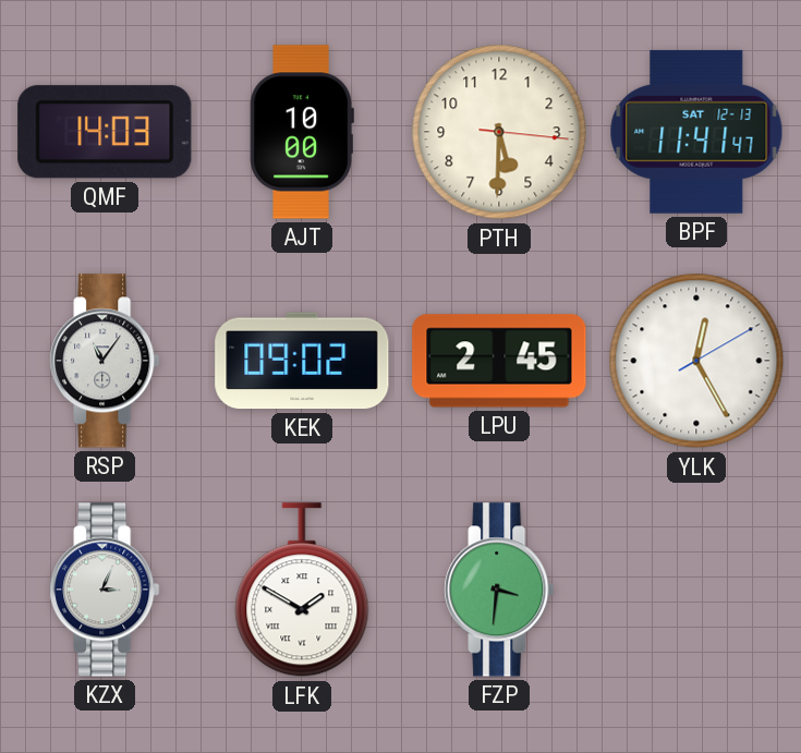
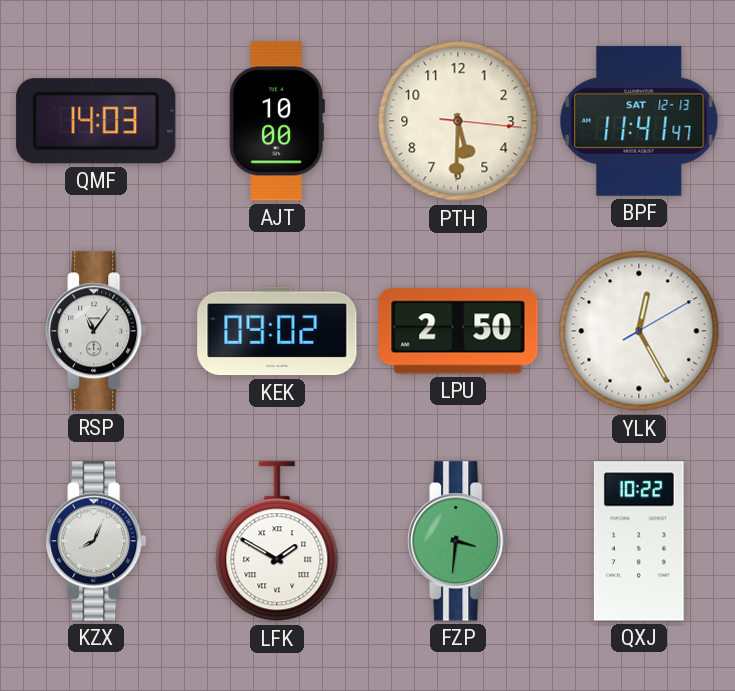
LPU: 2:45 -> 2:50 (458, 331)
KZX: 3:04 -> 8:04 (96, 541)
QXJ: none -> 10:22 (639, 541)
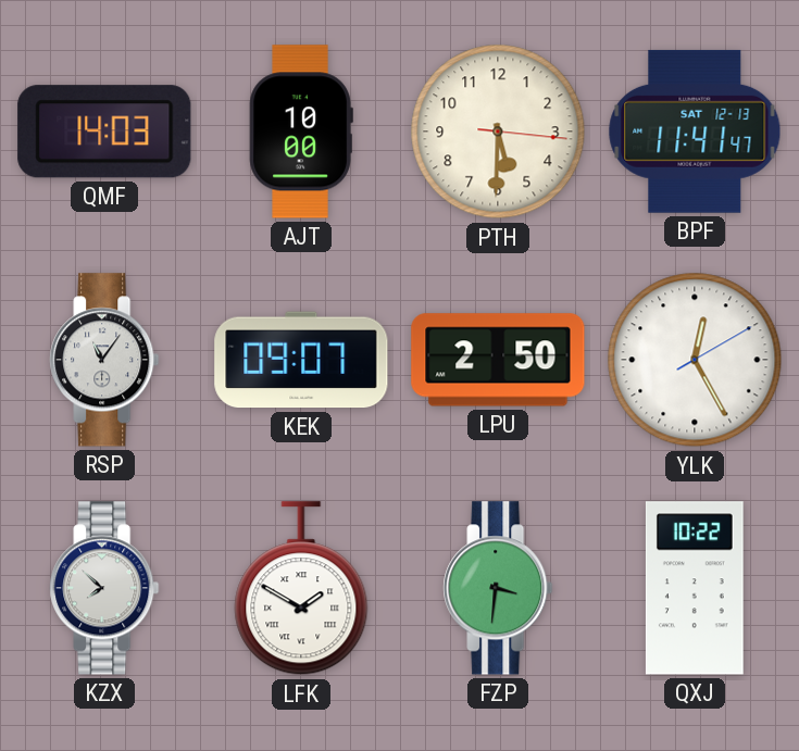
KEK: 09:02 -> 09:07 (301, 360)
KZX: 8:04 -> 7:52 (104, 588)
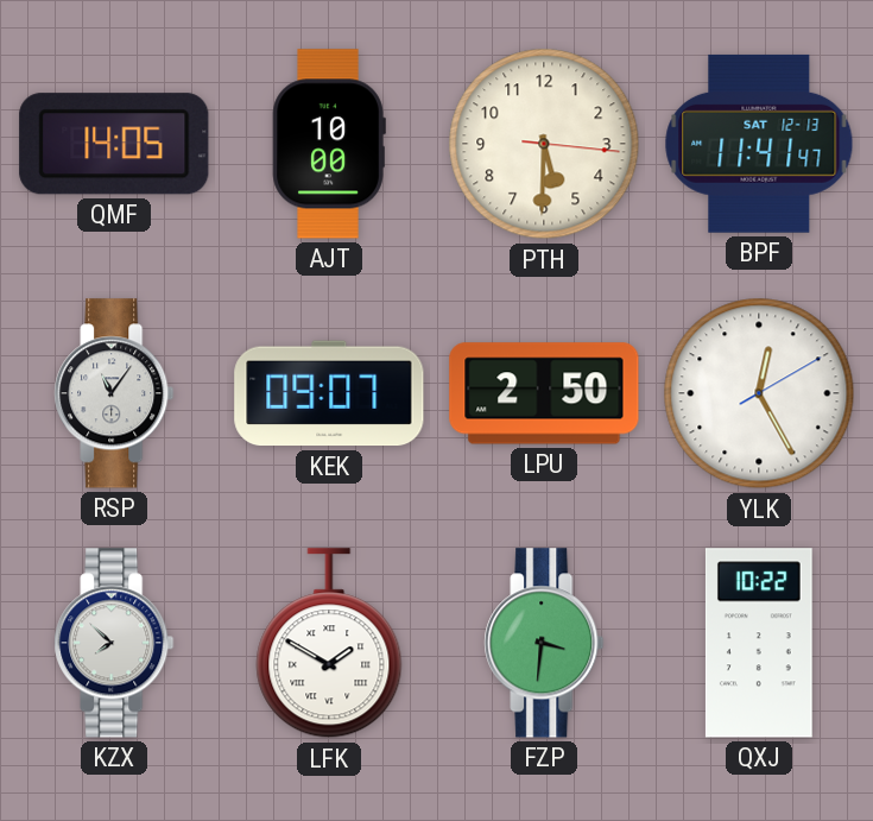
QMF: 14:03 -> 14:05 (114, 144)
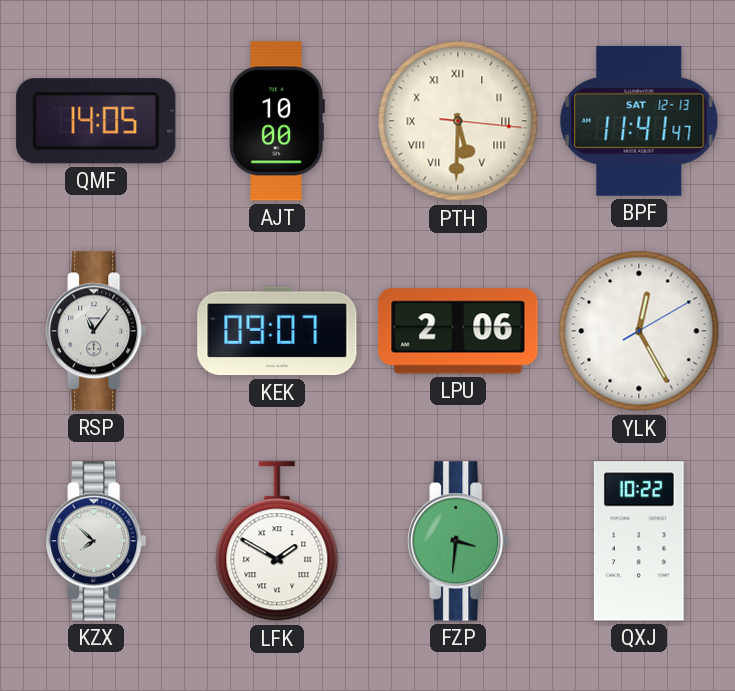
PTH numerals: Arabic -> Roman (458, 121)
LPU: 2:50 -> 2:06 (458, 331)
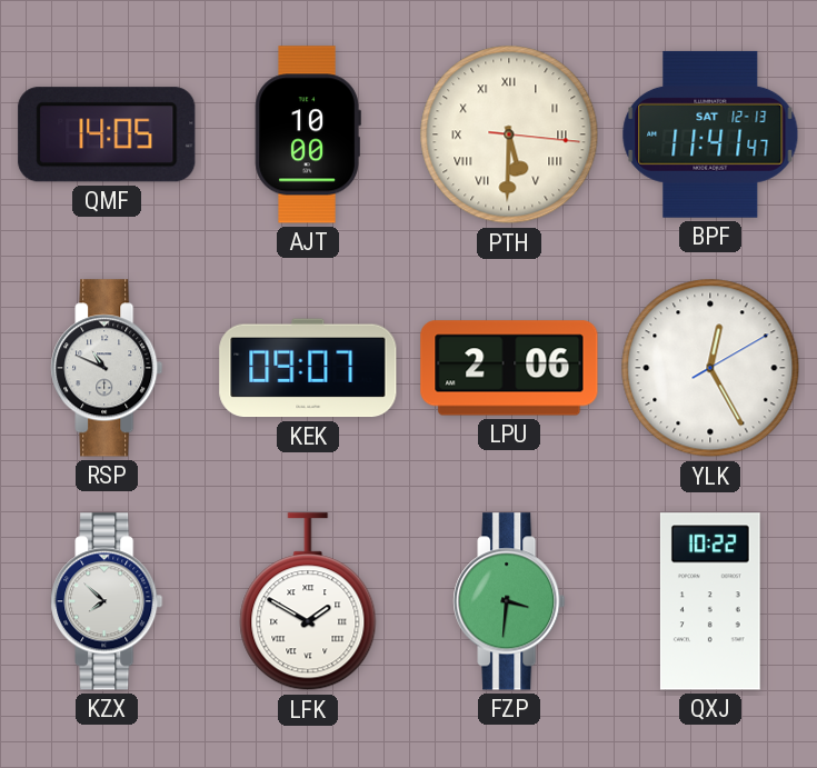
RSP: 11:06 -> 10:49 (107, 368)
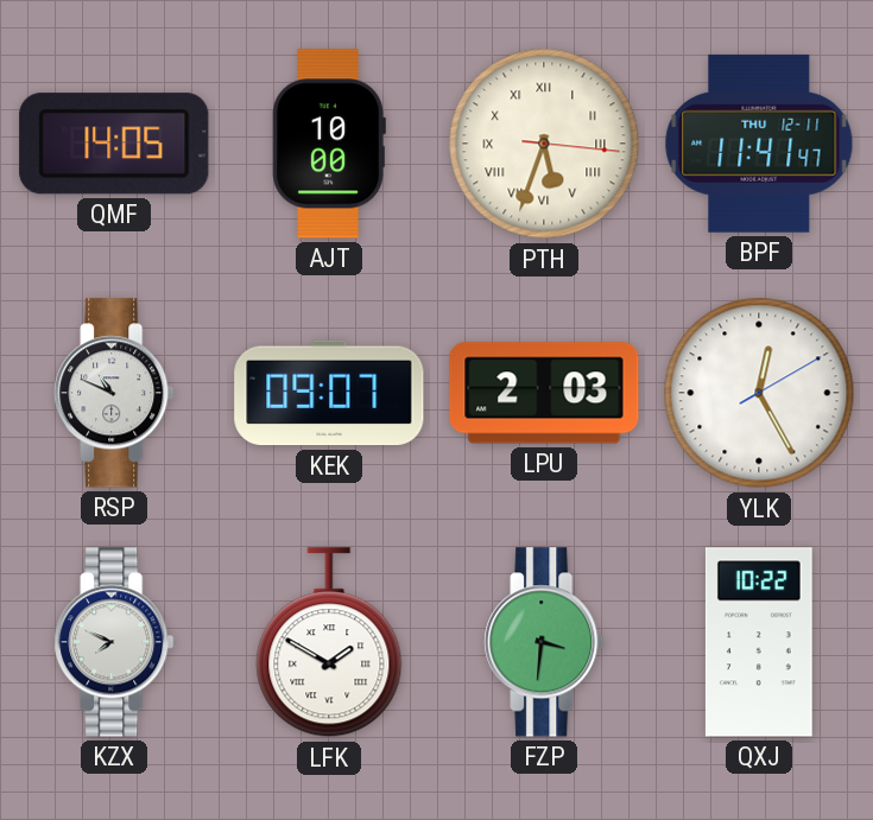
PTH: 5:30 -> 5:33 (544, 144)
BPF date: SAT 12-13 -> THU 12-11 (759, 144)
LPU: 2:06 -> 2:03 (544, 393)
KZX: 7:52 -> 7:49 (114, 642)
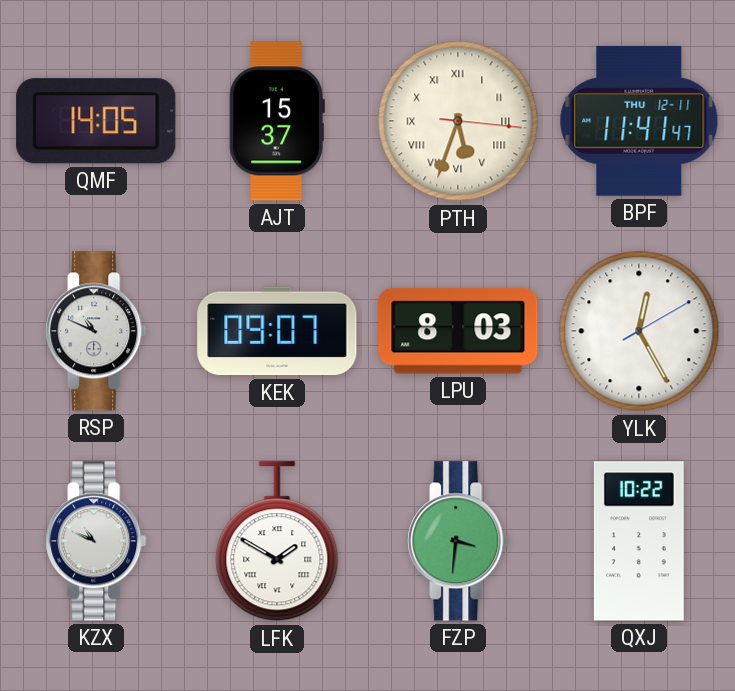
AJT: 10:00 -> 15:37 (277, 121)
LPU: 2:03 -> 8:03 (458, 331)
KZX: 7:49 -> 10:49 (96, 541)
